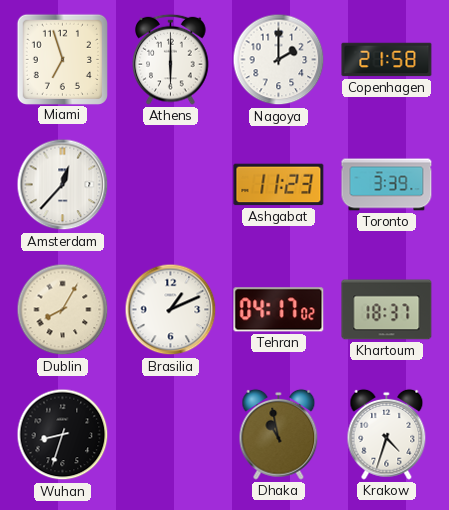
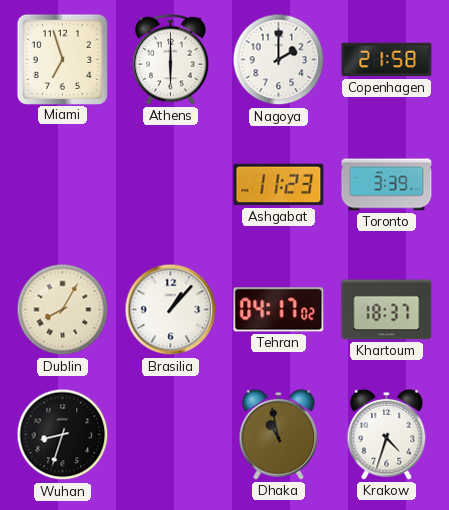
Amsterdam: 12:37 -> none (63, 185)
Brasilia: 1:11 -> 1:07 (171, 310)
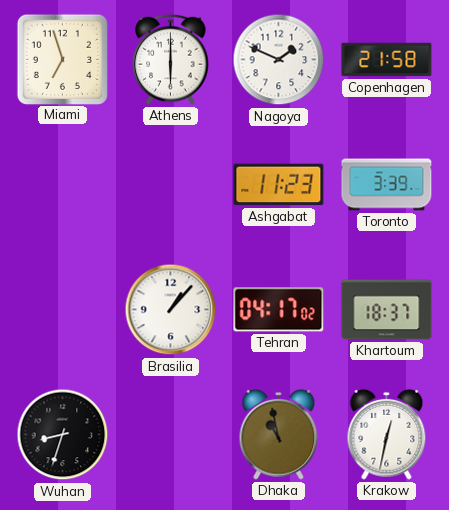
Nagoya: 2:00 -> 1:49 (279, 60)
Dublin: 8:05 -> none (63, 310)
Krakow: 4:33 -> 12:32 (387, 434)
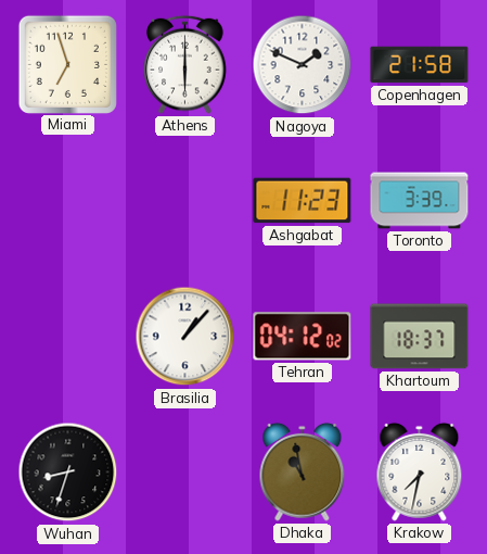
Tehran: 04:17 -> 04:12 (303, 337)
Krakow: 12:32 -> 7:32 (420, 471)
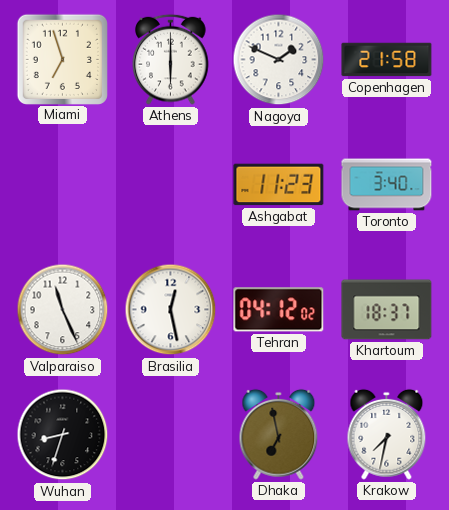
Toronto: 3:39 -> 3:40 (387, 185)
Valparaiso: none -> 11:26 (63, 310)
Brasilia: 1:07 -> 12:28 (171, 310)
Dhaka: 10:58 -> 6:58 (279, 434)
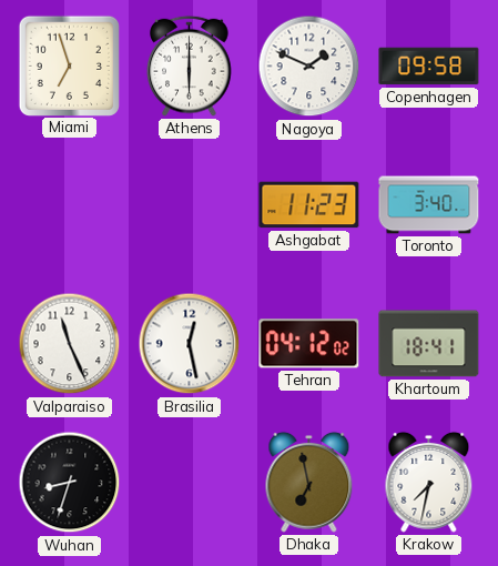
Copenhagen: 21:58 -> 09:58 (429, 67)
Khartoum: 18:37 -> 18:41 (429, 344)
